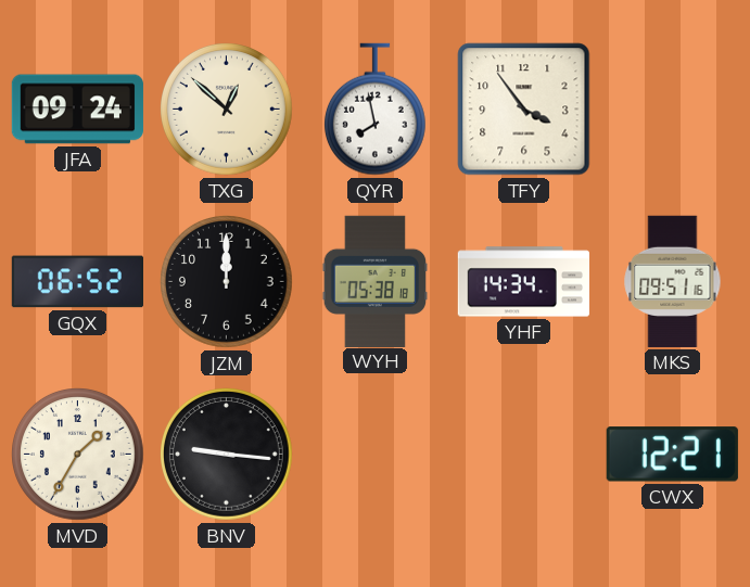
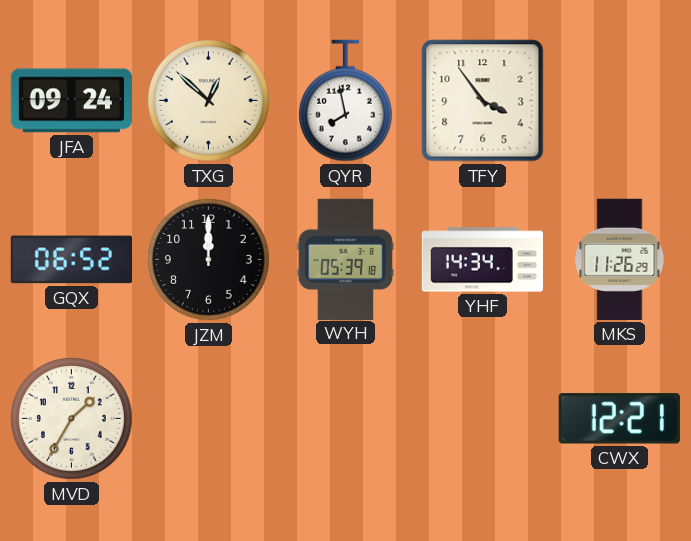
WYH: 05:38 -> 05:39 (346, 259)
MKS: 09:51 -> 11:26 (620, 259)
BNV: 9:16 -> none (227, 455)
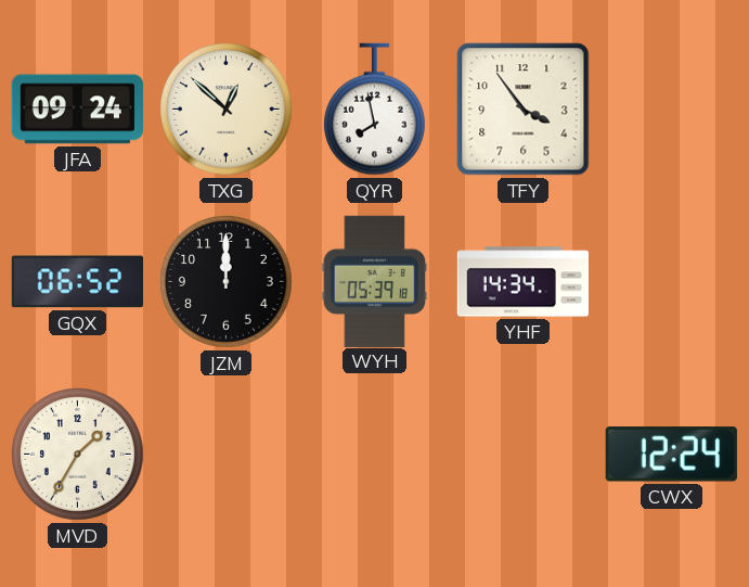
MKS: 11:26 -> none (620, 259)
CWX: 12:21 -> 12:24 (671, 455)
